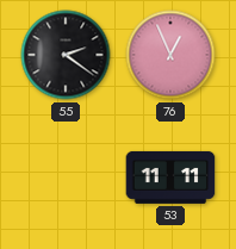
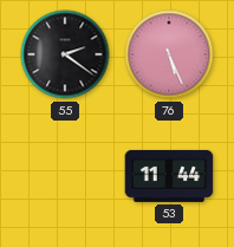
76: 12:56 -> 5:26 (169, 54)
53: 11:11 -> 11:44 (169, 176)
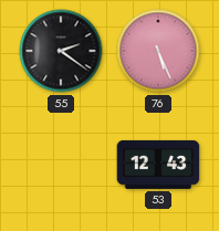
53: 11:44 -> 12:43 (158, 165)
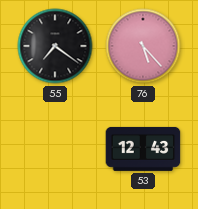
55: 2:21 -> 7:21 (55, 46)
76: 5:26 -> 5:23 (143, 46)
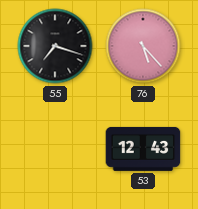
55: 7:21 -> 7:18 (55, 46)
